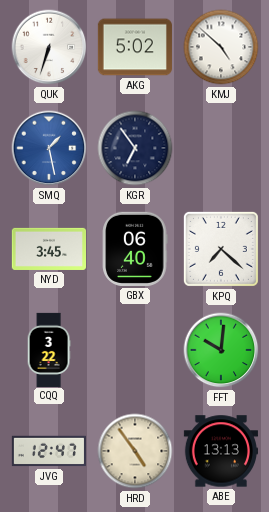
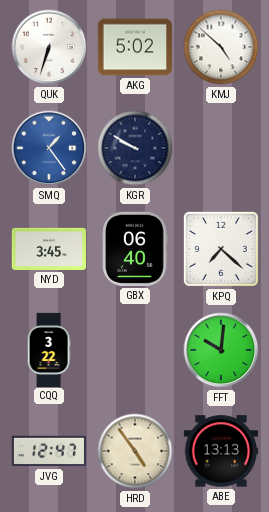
SMQ: 1:28 -> 1:24 (49, 148)
KGR: 6:54 -> 9:50 (135, 148)
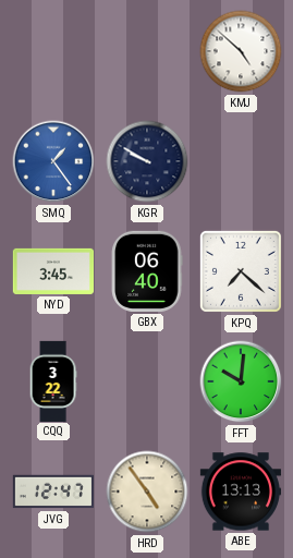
QUK: 6:33 -> none (49, 47)
AKG: 5:02 -> none (134, 47)
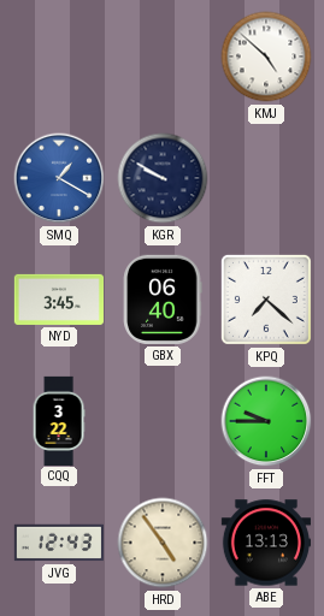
SMQ: 1:24 -> 1:20 (59, 178)
FFT: 10:01 -> 9:45 (266, 421)
JVG: 12:47 -> 12:43 (58, 543)
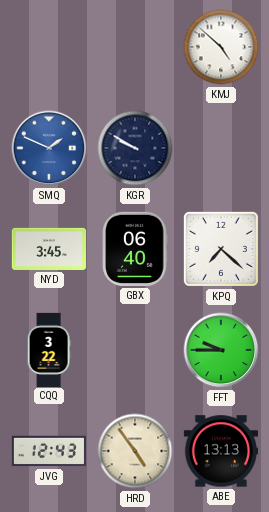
SMQ: 1:20 -> 1:49 (49, 148)
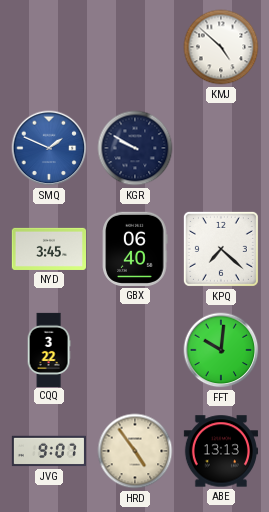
FFT: 9:45 -> 10:01 (221, 350)
JVG: 12:43 -> 9:07 (48, 451)
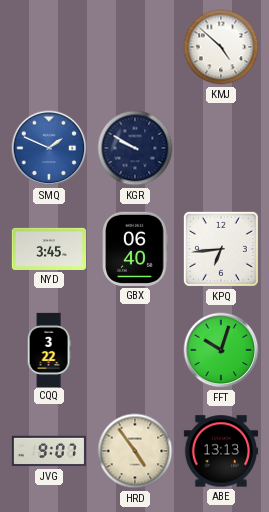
KPQ: 7:22 -> 6:44 (221, 249)
FFT: 10:01 -> 10:03 (221, 350)
